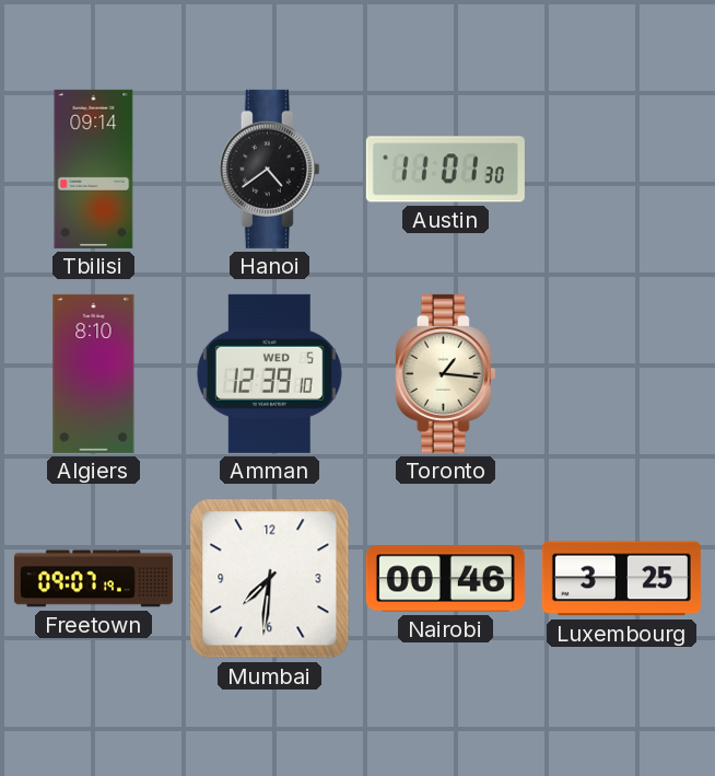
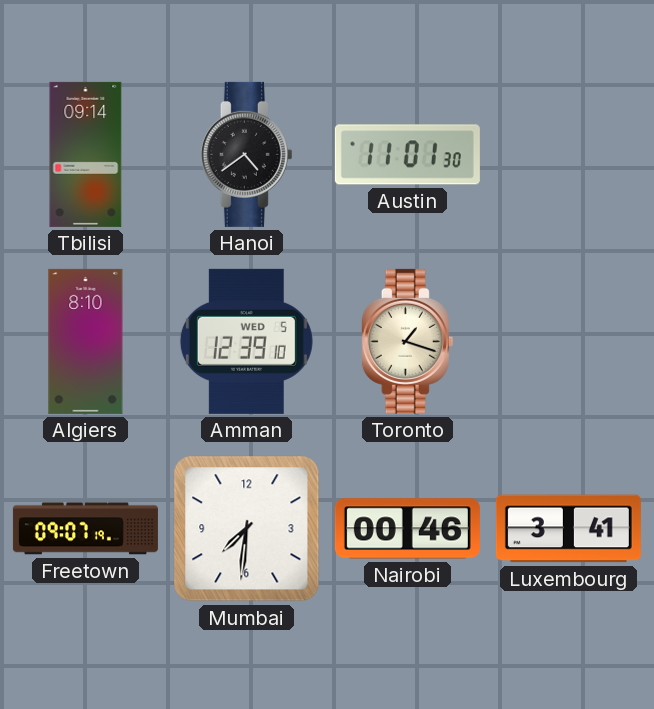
Toronto: 1:16 -> 1:18 (407, 341)
Luxembourg: 3:25 -> 3:41 (568, 529)
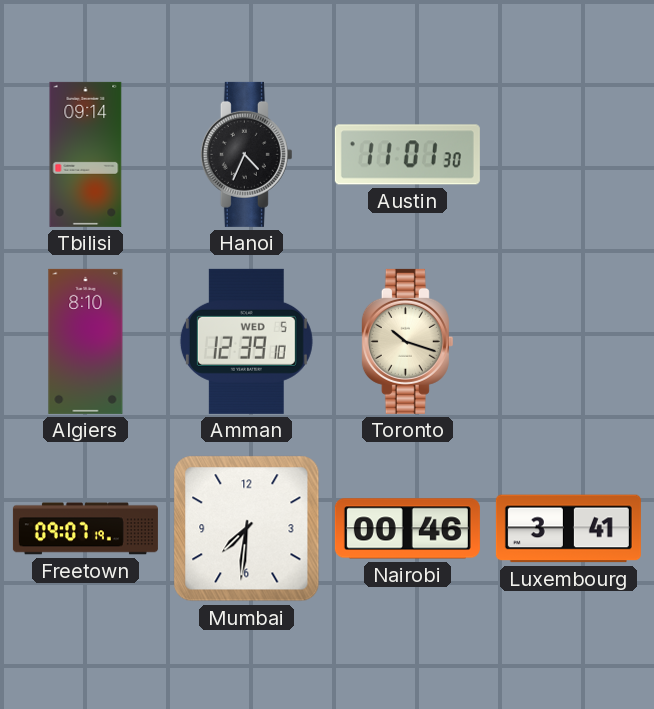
Hanoi: 4:39 -> 4:34 (246, 154)
Toronto: 1:18 -> 10:18 (407, 341)
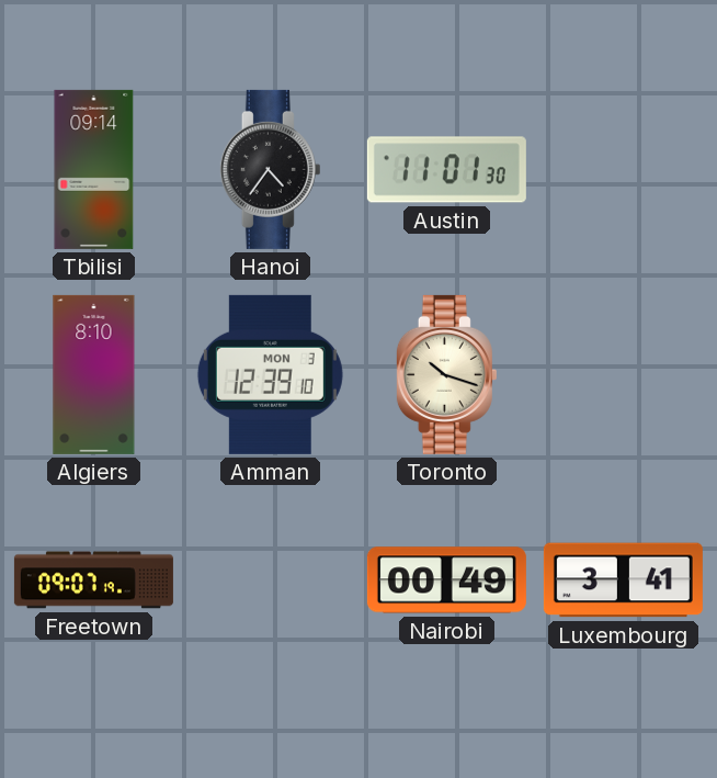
Hanoi: 4:34 -> 4:36 (270, 169)
Amman date: WED 5 -> MON 3 (270, 374)
Mumbai: 7:31 -> none (247, 529)
Nairobi: 00:46 -> 00:49 (446, 580)
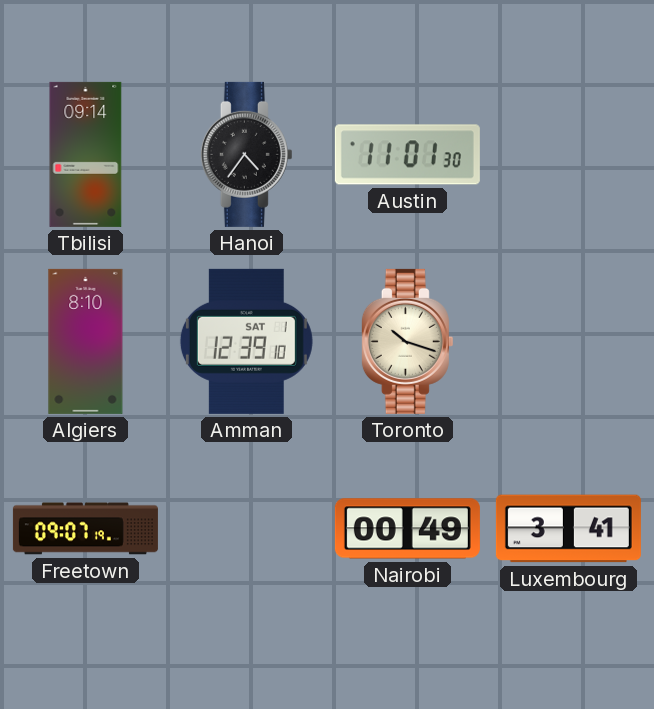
Amman date: MON 3 -> SAT 1 (246, 341)
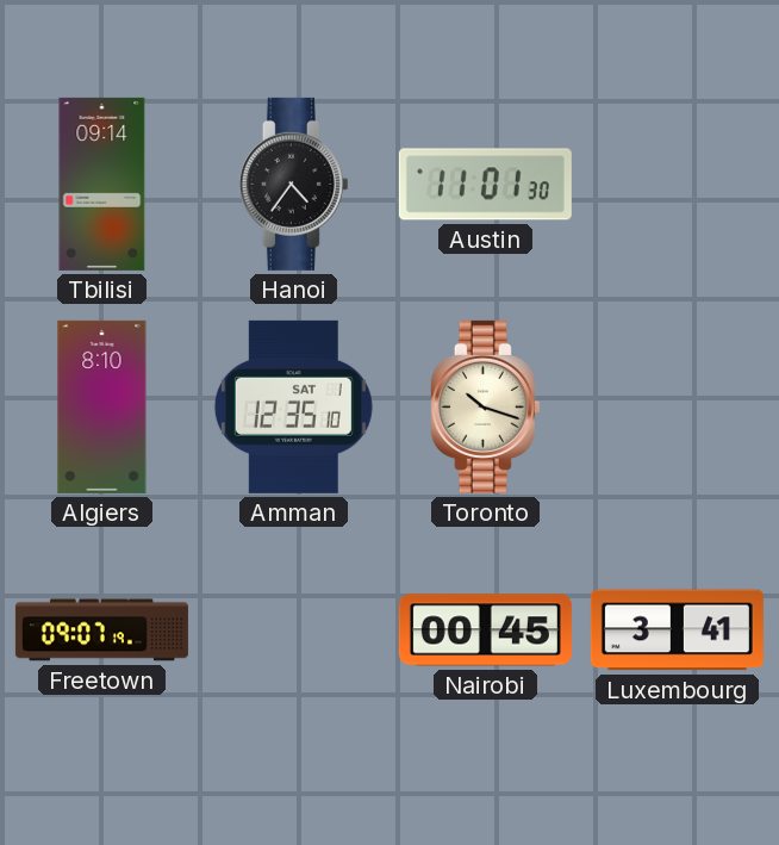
Amman: 12:39 -> 12:35 (293, 406)
Nairobi: 00:49 -> 00:45 (485, 630)
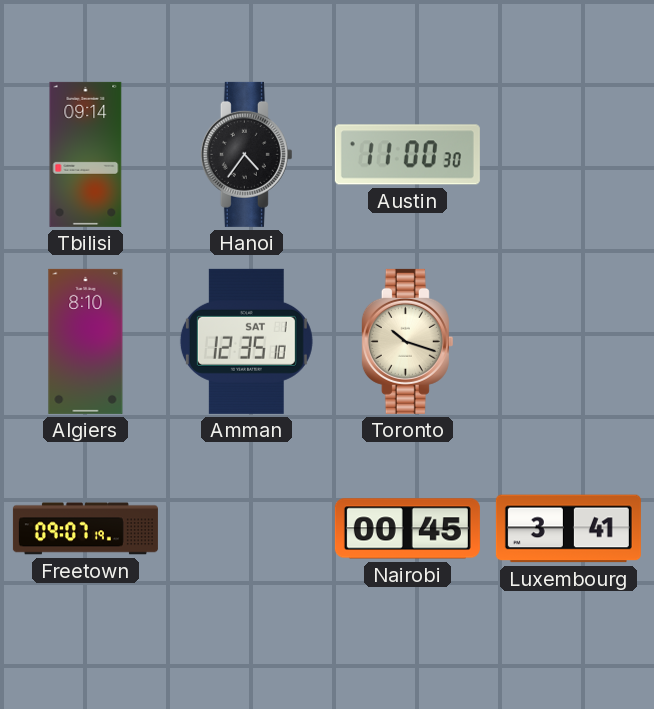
Austin: 11:01 -> 11:00 (407, 155)
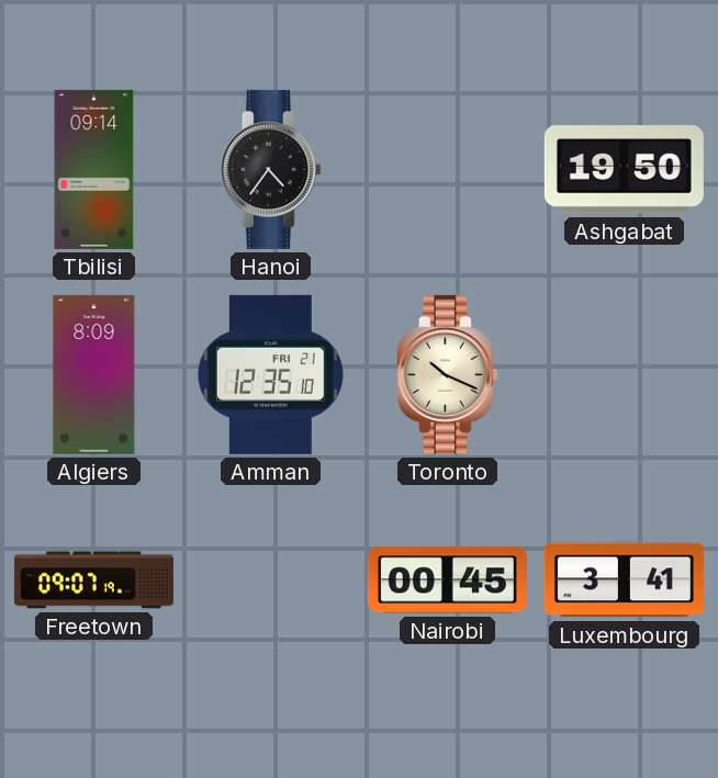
Austin: 11:00 -> none (407, 155)
Ashgabat: none -> 19:50 (624, 170)
Algiers: 8:10 -> 8:09 (94, 374)
Amman date: SAT 1 -> FRI 21 (270, 374)
Toronto: 10:18 -> 10:19 (447, 374)
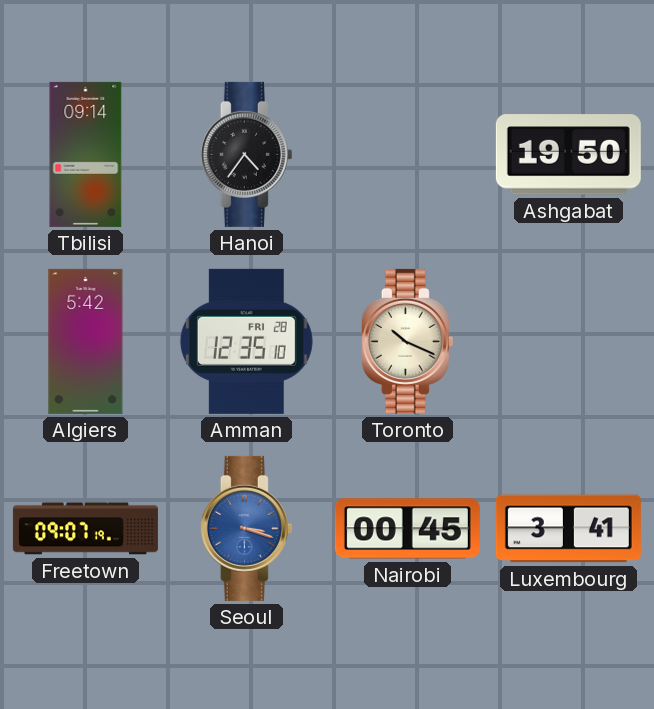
Algiers: 8:09 -> 5:42 (86, 341)
Amman date: FRI 21 -> FRI 28 (246, 341)
Seoul: none -> 3:18 (246, 528)
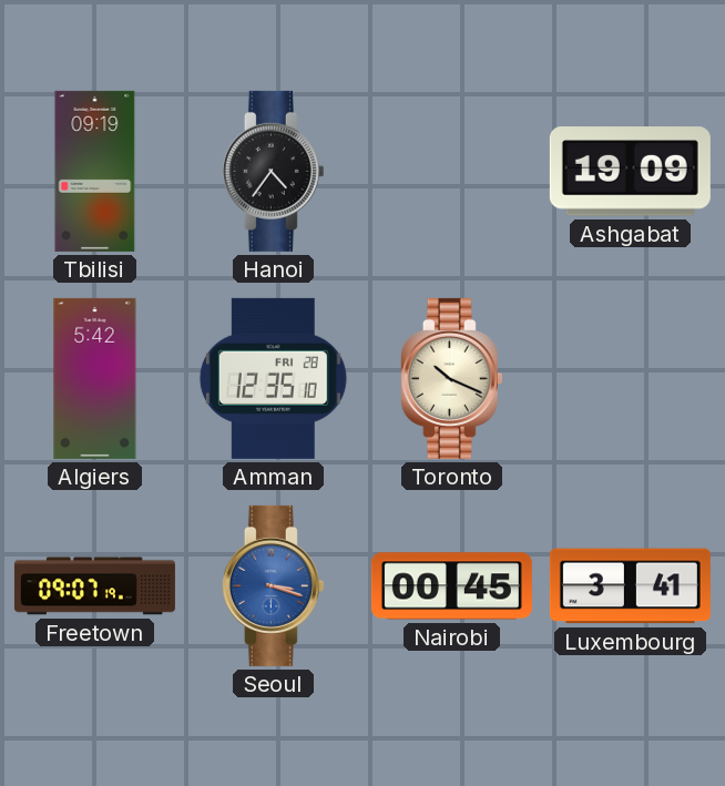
Tbilisi: 09:14 -> 09:19 (95, 171)
Ashgabat: 19:50 -> 19:09 (630, 172)
